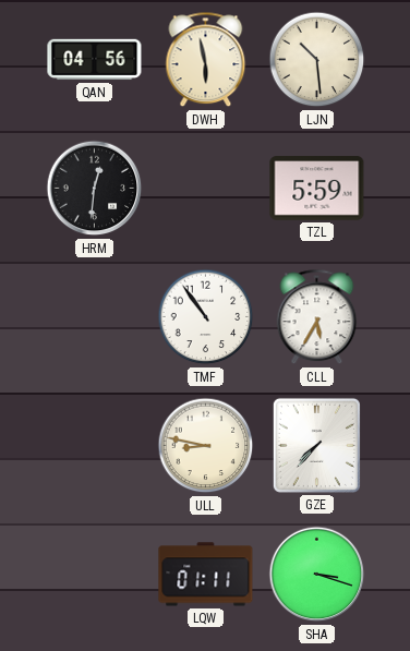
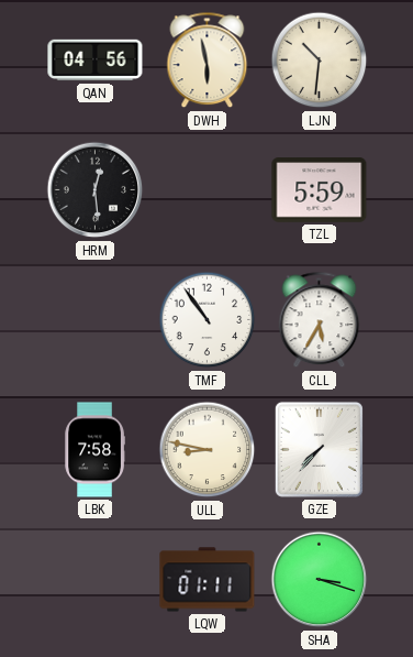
LJN: 10:29 -> 10:31 (320, 61)
HRM: 12:31 -> 12:29 (96, 190)
LBK: none -> 7:58 (94, 450)
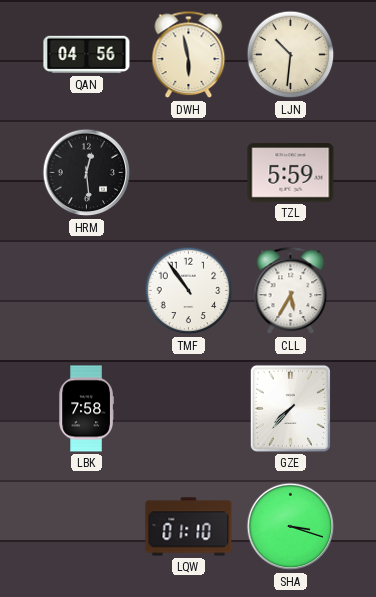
ULL: 8:47 -> none (208, 450)
LQW: 01:11 -> 01:10 (189, 527)
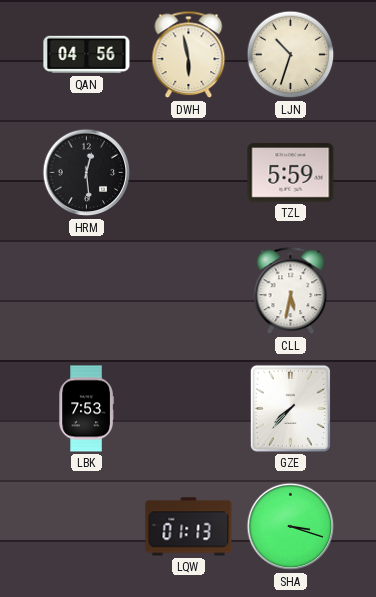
LJN: 10:31 -> 10:33 (291, 55)
TMF: 10:54 -> none (189, 291)
CLL: 5:35 -> 5:32 (291, 291)
LBK: 7:58 -> 7:53 (86, 409)
LQW: 01:10 -> 01:13 (189, 527)
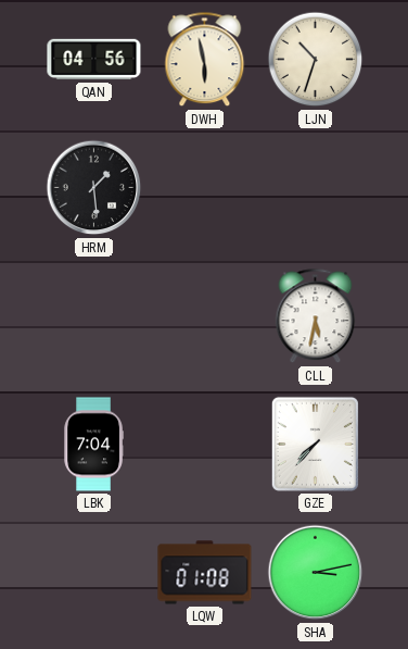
HRM: 12:29 -> 1:29 (94, 188)
TZL: 5:59 -> none (291, 173)
LBK: 7:53 -> 7:04 (93, 445)
LQW: 01:13 -> 01:08 (205, 573)
SHA: 3:18 -> 3:13 (316, 573)
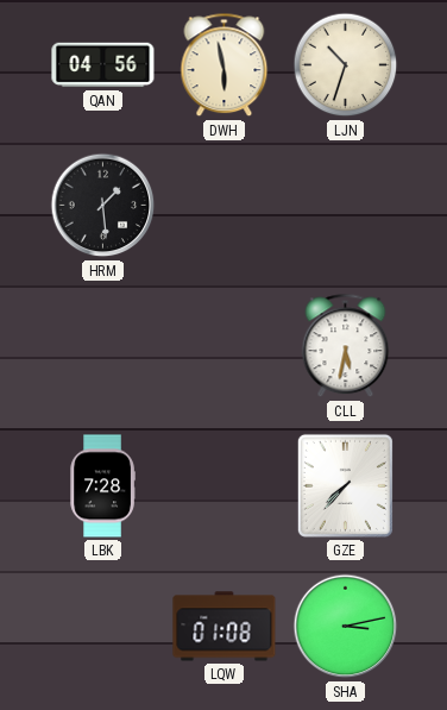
LBK: 7:04 -> 7:28 (102, 486)
